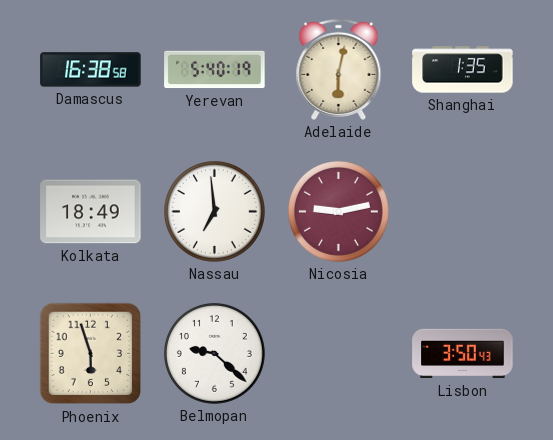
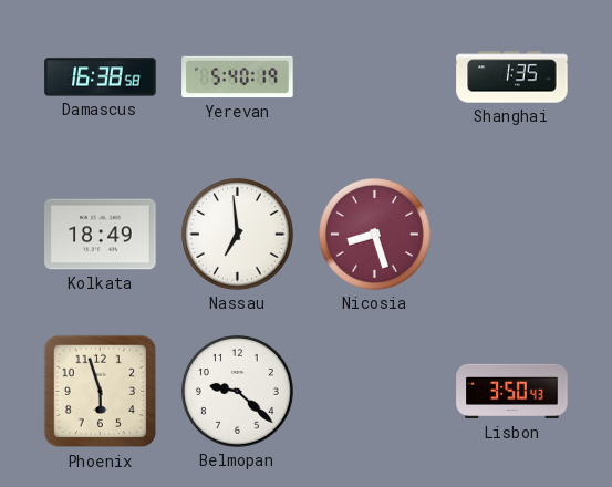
Adelaide: 6:02 -> none (339, 69)
Nicosia: 9:13 -> 8:27 (374, 234)
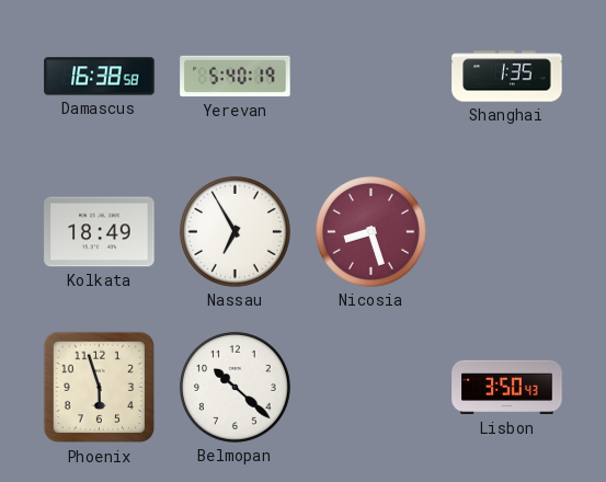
Nassau: 6:59 -> 6:55 (235, 231)
Belmopan: 9:22 -> 10:22 (235, 387)
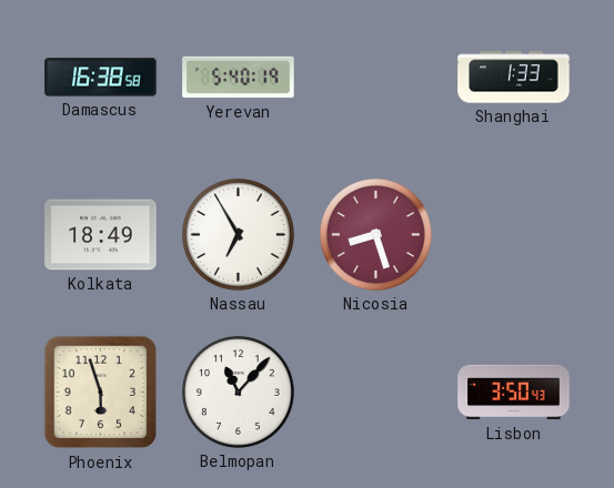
Shanghai: 1:35 -> 1:33 (514, 78)
Belmopan: 10:22 -> 11:07 (238, 392)
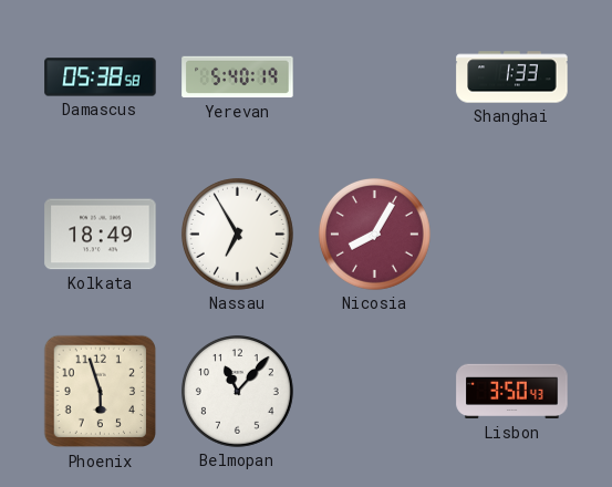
Damascus: 16:38 -> 05:38 (101, 77)
Nicosia: 8:27 -> 8:05 (374, 234)
